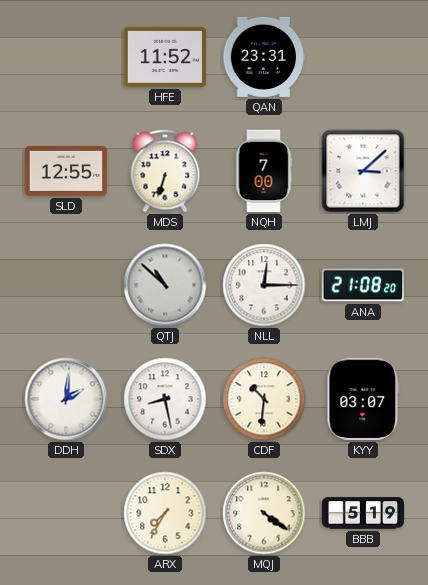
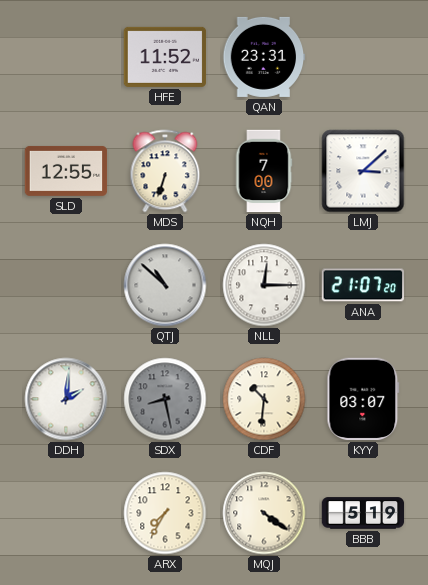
ANA: 21:08 -> 21:07 (362, 285)
SDX dial: white -> grey (165, 399)
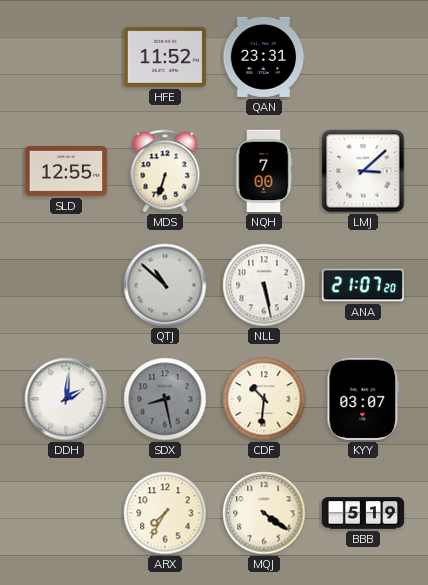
NLL: 12:15 -> 5:28 (264, 285)
